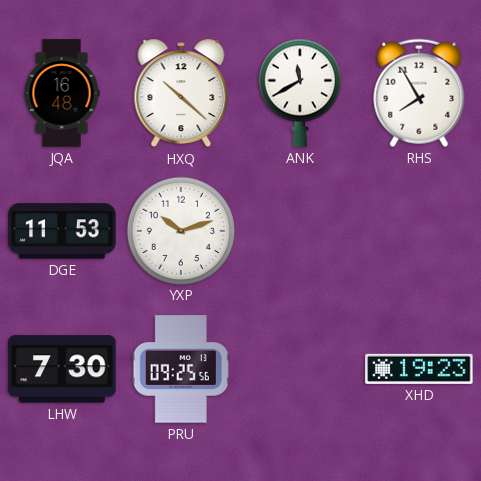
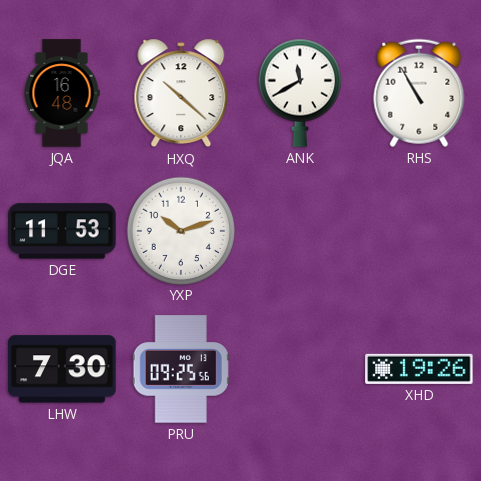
RHS: 7:55 -> 10:55 (419, 93)
XHD: 19:23 -> 19:26 (419, 369)
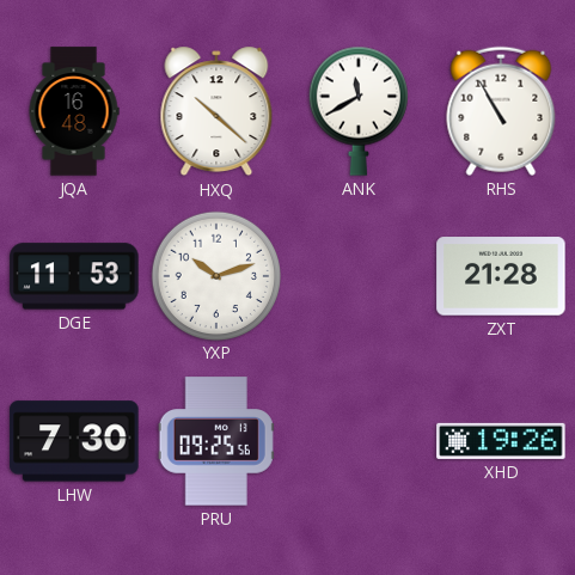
ZXT: none -> 21:28 (501, 276)
